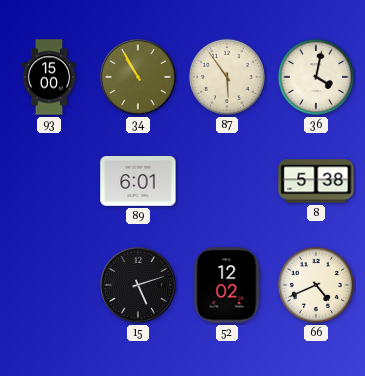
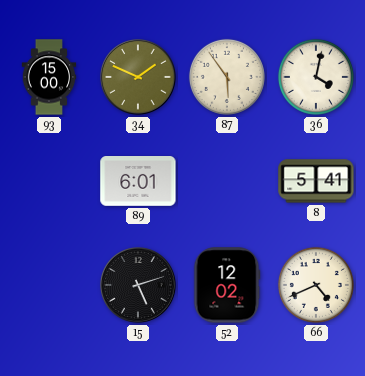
34: 10:55 -> 1:49 (138, 77)
8: 5:38 -> 5:41 (316, 181)
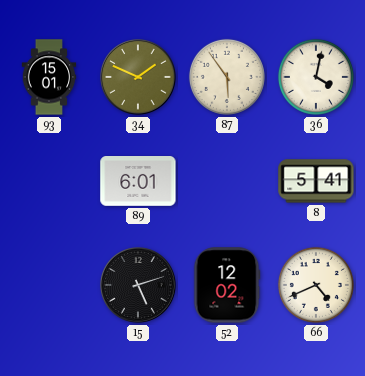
93: 15:00 -> 15:01 (49, 77)
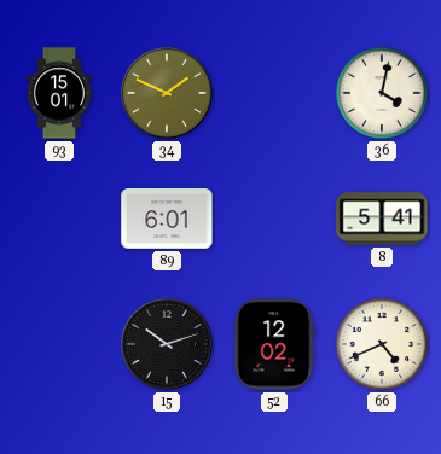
87: 5:54 -> none (227, 77)
15: 5:12 -> 10:12 (167, 344)
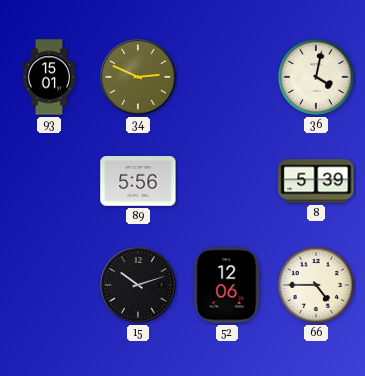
34: 1:49 -> 2:49 (138, 77)
89: 6:01 -> 5:56 (138, 181)
8: 5:41 -> 5:39 (316, 181)
52: 12:02 -> 12:06 (227, 285)
66: 4:41 -> 4:45 (316, 285)
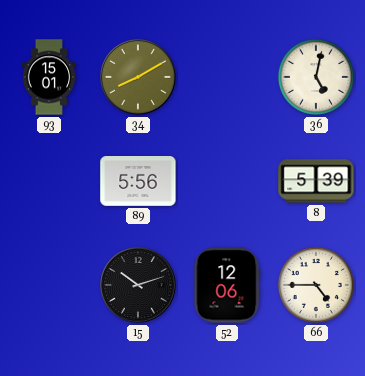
34: 2:49 -> 8:10 (138, 77)
36: 4:02 -> 5:02 (316, 77)
